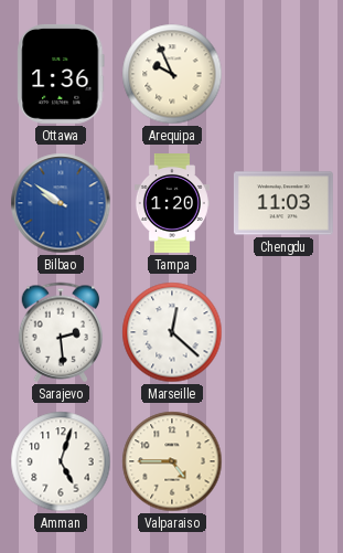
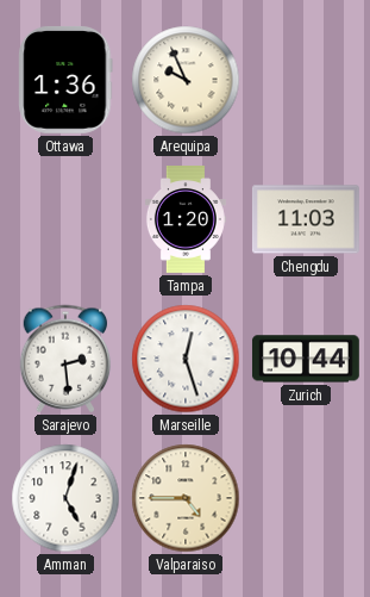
Bilbao: 9:51 -> none (61, 203)
Marseille: 12:22 -> 12:27 (186, 359)
Zurich: none -> 10:44 (306, 359)
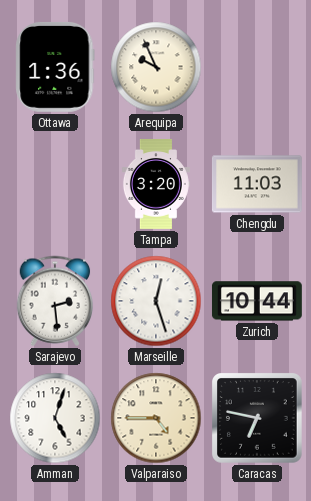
Tampa: 1:20 -> 3:20 (156, 185)
Caracas: none -> 6:47 (258, 419)
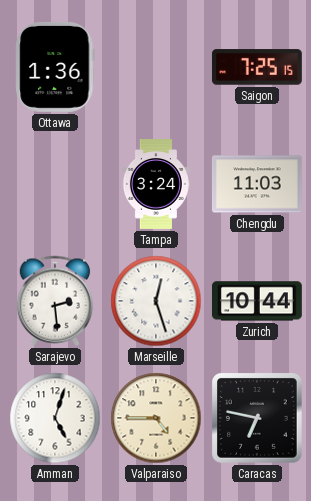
Arequipa: 9:56 -> none (156, 67)
Saigon: none -> 7:25 (257, 67)
Tampa: 3:20 -> 3:24 (156, 185)
